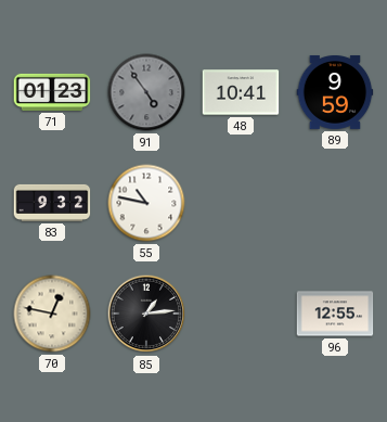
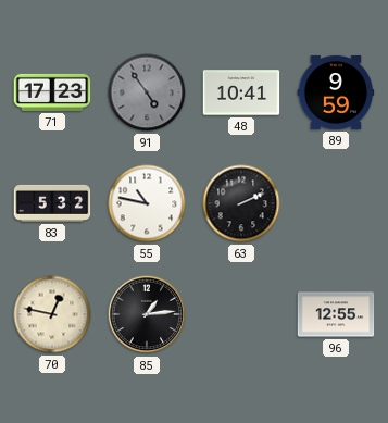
71: 01:23 -> 17:23 (52, 92)
83: 9:32 -> 5:32 (52, 203)
63: none -> 2:11 (241, 203)
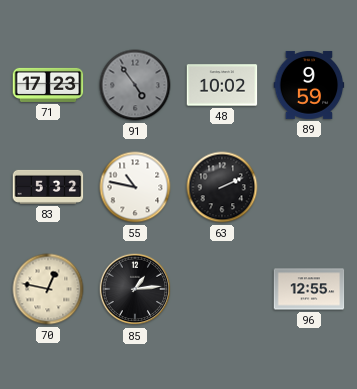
48: 10:41 -> 10:02 (222, 85)
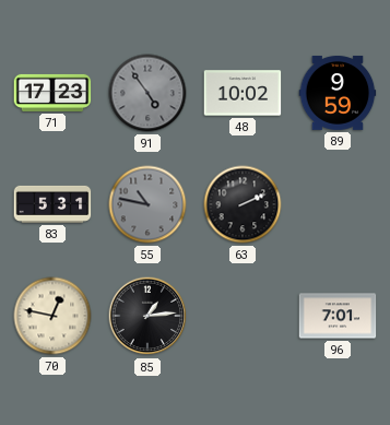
83: 5:32 -> 5:31 (52, 204)
55 dial: white -> grey (147, 204)
96: 12:55 -> 7:01 (338, 316)
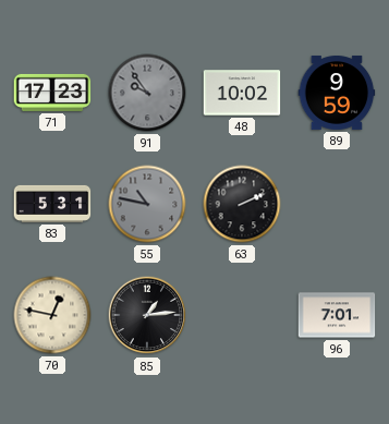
91: 4:54 -> 9:54 (147, 93)
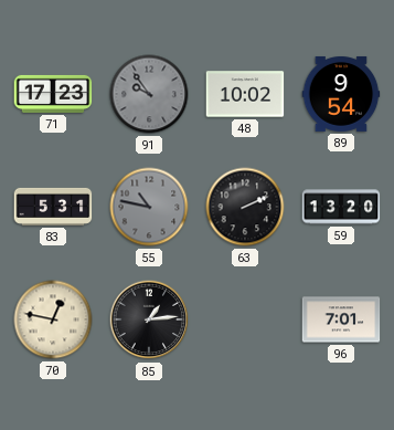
89: 9:59 -> 9:54 (341, 94)
59: none -> 13:20 (341, 207)
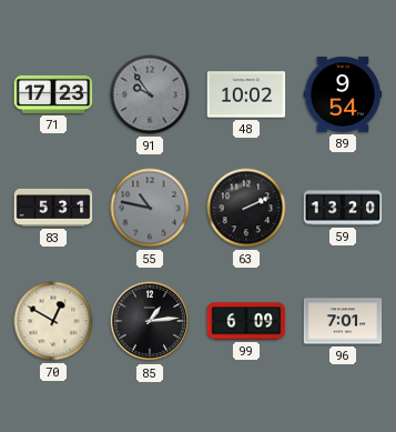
70: 12:47 -> 12:50 (53, 321)
99: none -> 6:09 (246, 321)
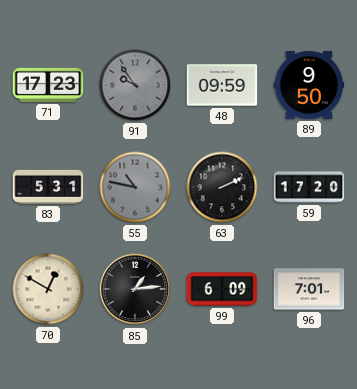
48: 10:02 -> 09:59 (222, 85)
89: 9:54 -> 9:50 (309, 85)
59: 13:20 -> 17:20 (309, 187)
